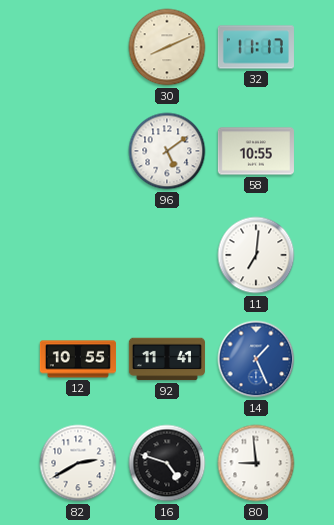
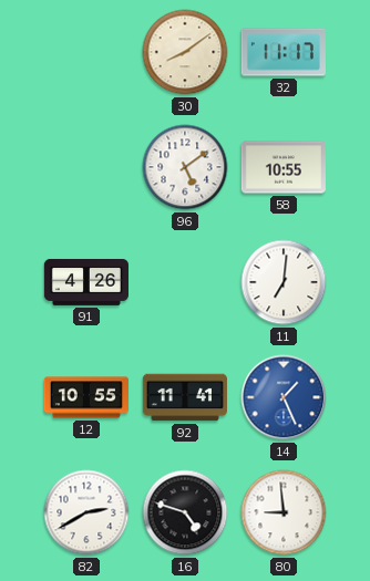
30: 8:11 -> 8:09 (185, 52)
91: none -> 4:26 (86, 282)
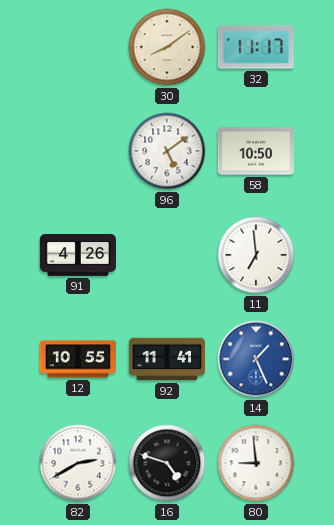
58: 10:55 -> 10:50 (256, 151)
11: 7:01 -> 6:59 (256, 255)
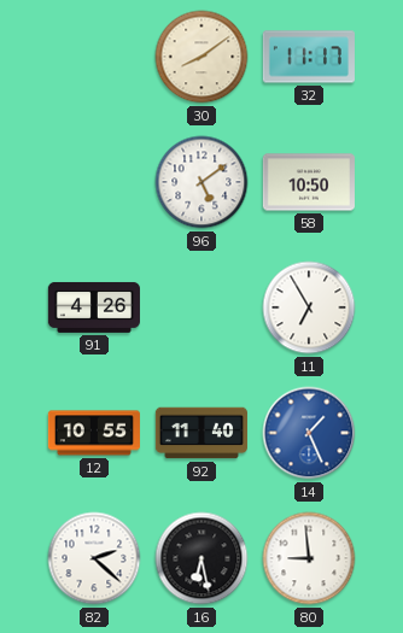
11: 6:59 -> 6:55 (309, 307)
92: 11:41 -> 11:40 (201, 433)
82: 2:40 -> 2:22 (94, 558)
16: 4:48 -> 6:28 (201, 558)
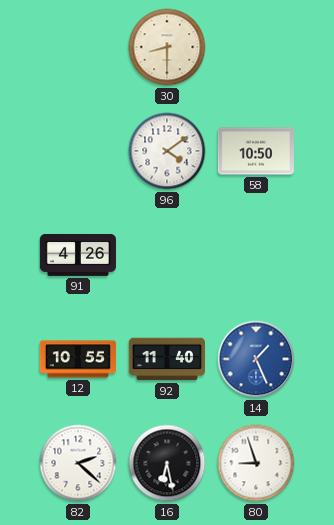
30: 8:09 -> 8:30 (167, 47)
32: 11:17 -> none (309, 57)
96: 5:09 -> 4:09 (167, 151)
11: 6:55 -> none (309, 307)
80: 8:59 -> 8:57 (256, 463)
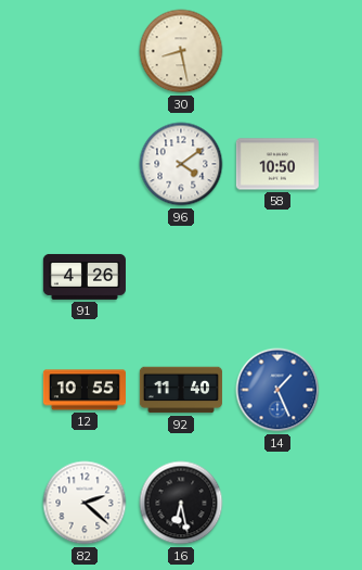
30: 8:30 -> 8:28 (181, 51)
80: 8:57 -> none (256, 463)
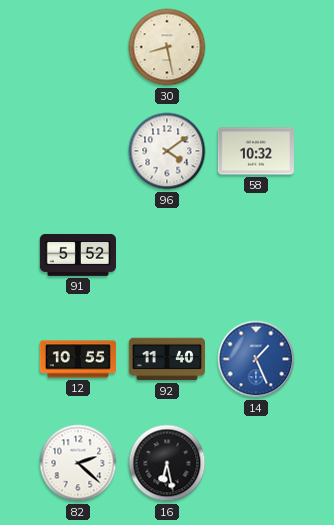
58: 10:50 -> 10:32 (256, 151)
91: 4:26 -> 5:52 (78, 255)
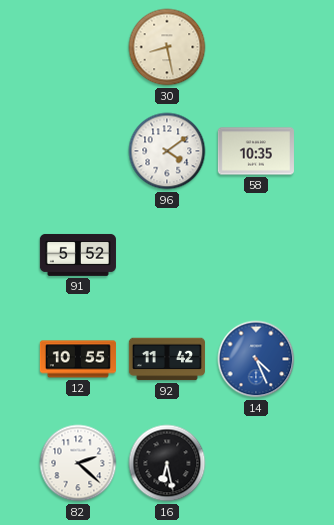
58: 10:32 -> 10:35 (256, 151)
92: 11:40 -> 11:42 (167, 359)
14: 1:26 -> 4:26 (256, 359)
